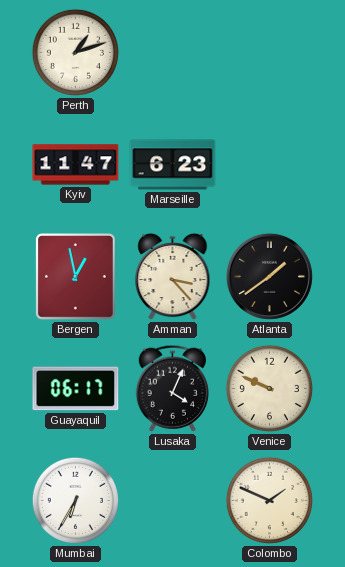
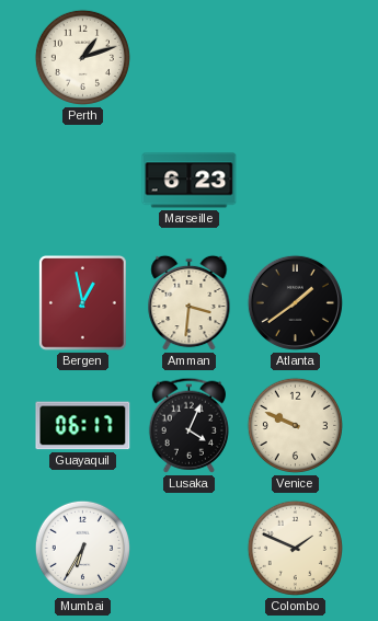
Kyiv: 11:47 -> none (76, 165)
Amman: 3:23 -> 3:31 (190, 303)
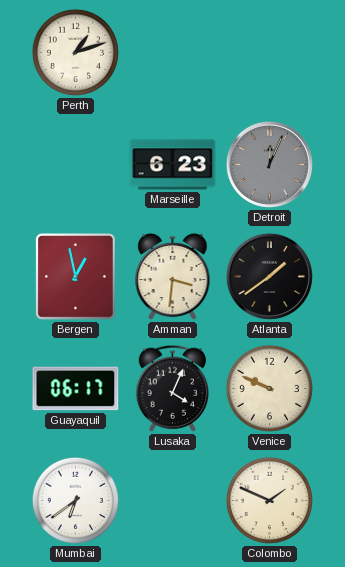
Detroit: none -> 12:04 (269, 164)
Mumbai: 6:35 -> 6:39 (75, 500)
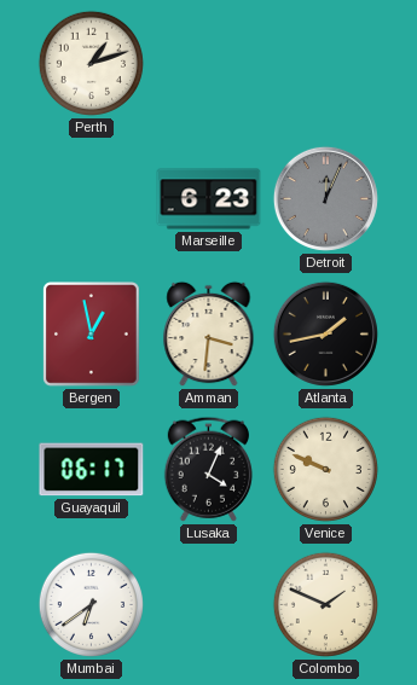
Atlanta: 1:39 -> 1:43 (325, 333)
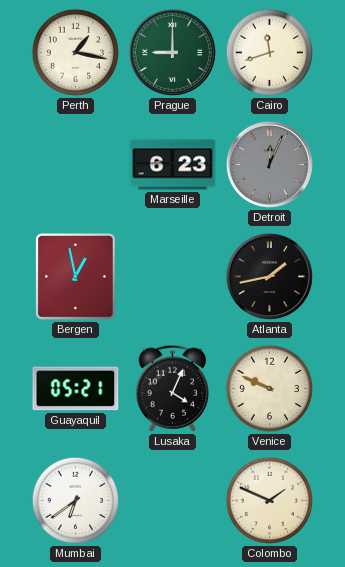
Perth: 1:12 -> 1:17 (75, 52)
Prague: none -> 9:00 (172, 52)
Cairo: none -> 11:42 (269, 52)
Amman: 3:31 -> none (209, 335)
Guayaquil: 06:17 -> 05:21 (76, 389)
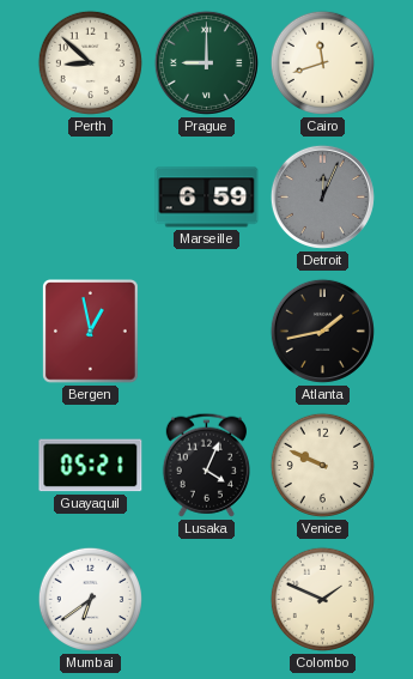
Perth: 1:17 -> 8:52 (90, 62)
Marseille: 6:23 -> 6:59 (207, 198)
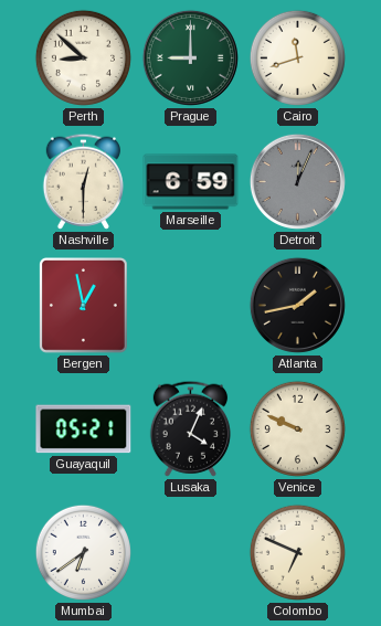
Nashville: none -> 12:30 (83, 181)
Colombo: 1:49 -> 6:49 (297, 552)
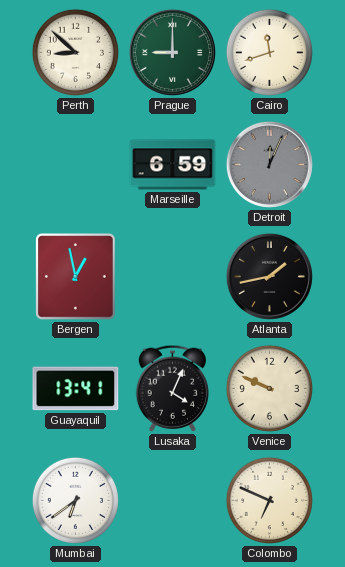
Nashville: 12:30 -> none (83, 181)
Guayaquil: 05:21 -> 13:41 (76, 389)
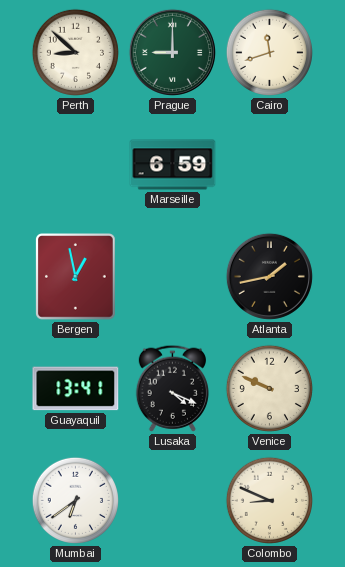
Detroit: 12:04 -> none (269, 164)
Lusaka: 4:04 -> 4:19 (172, 388)
Colombo: 6:49 -> 8:49 (269, 500)
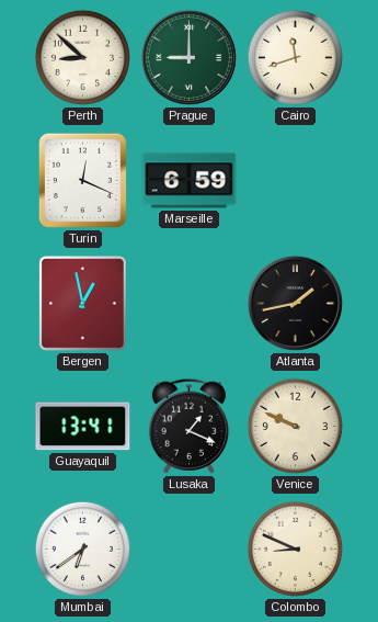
Turin: none -> 12:19 (82, 180)
Lusaka: 4:19 -> 1:19 (188, 426)
